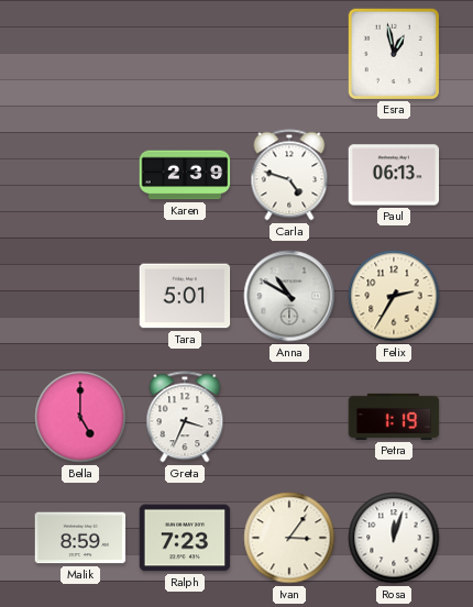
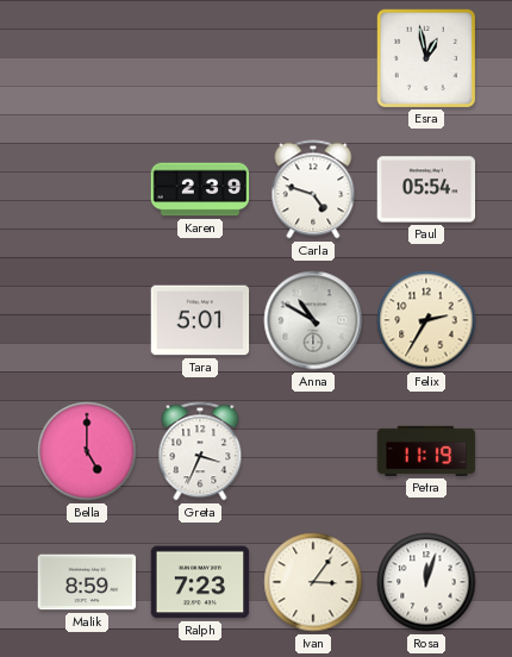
Paul: 06:13 -> 05:54 (426, 189)
Petra: 1:19 -> 11:19 (426, 451)
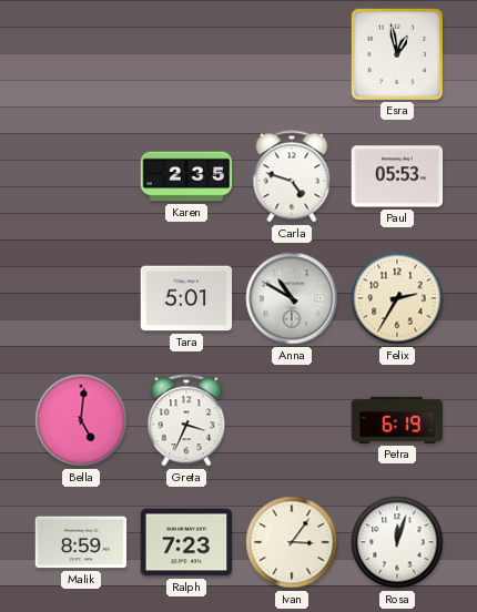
Karen: 2:39 -> 2:35 (186, 176)
Paul: 05:54 -> 05:53 (397, 176)
Bella: 5:00 -> 5:01 (81, 420)
Petra: 11:19 -> 6:19 (397, 420)
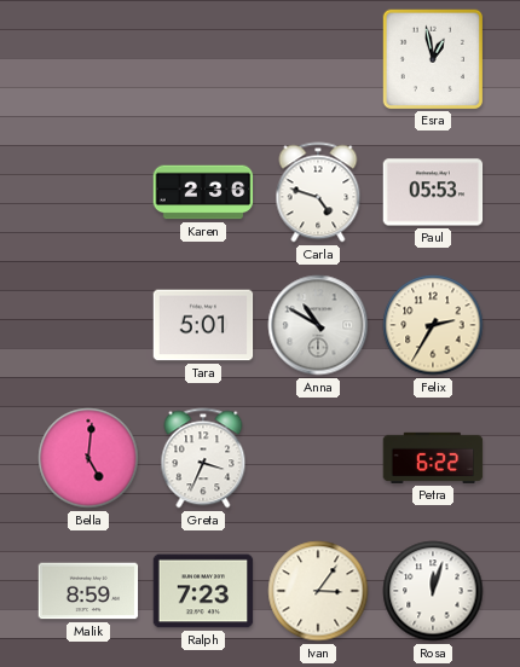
Karen: 2:35 -> 2:36 (203, 192)
Petra: 6:19 -> 6:22 (433, 458)
